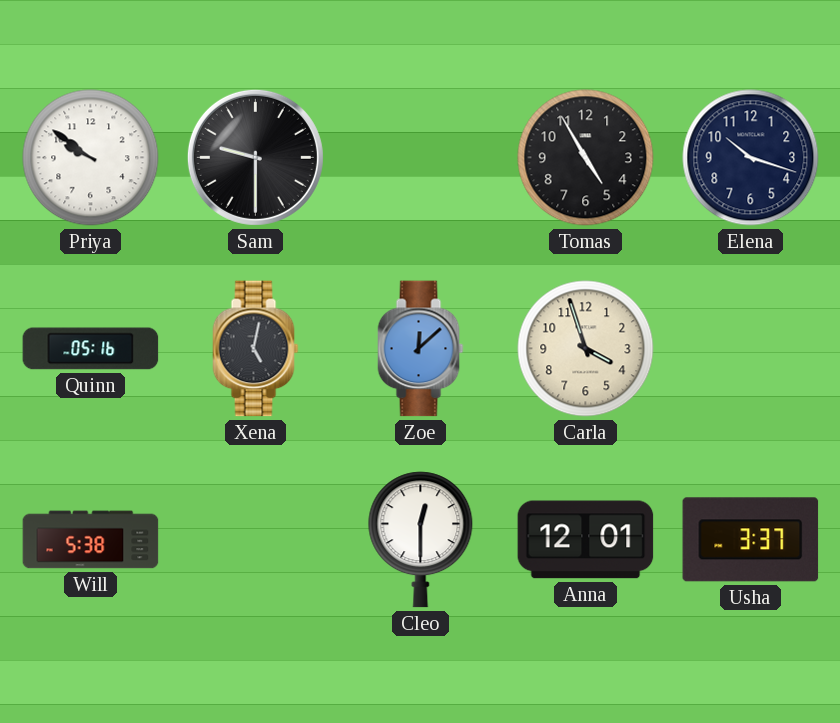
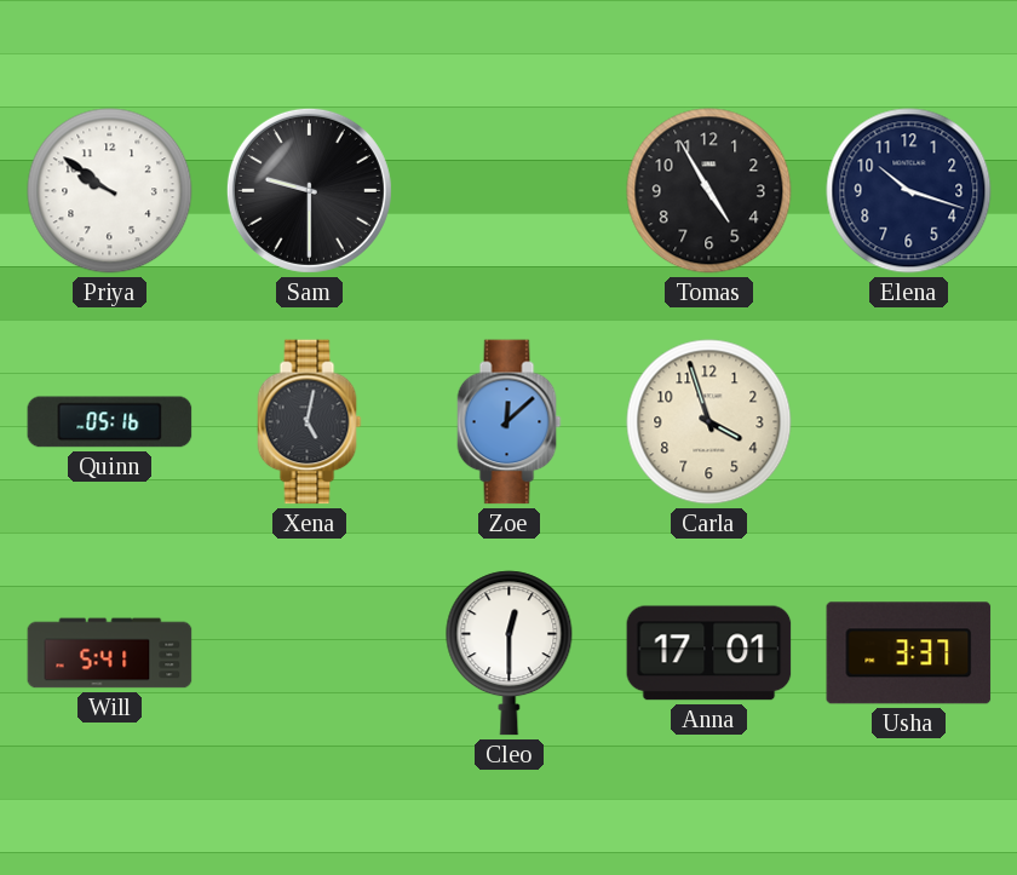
Will: 5:38 -> 5:41 (110, 654)
Anna: 12:01 -> 17:01 (709, 654)
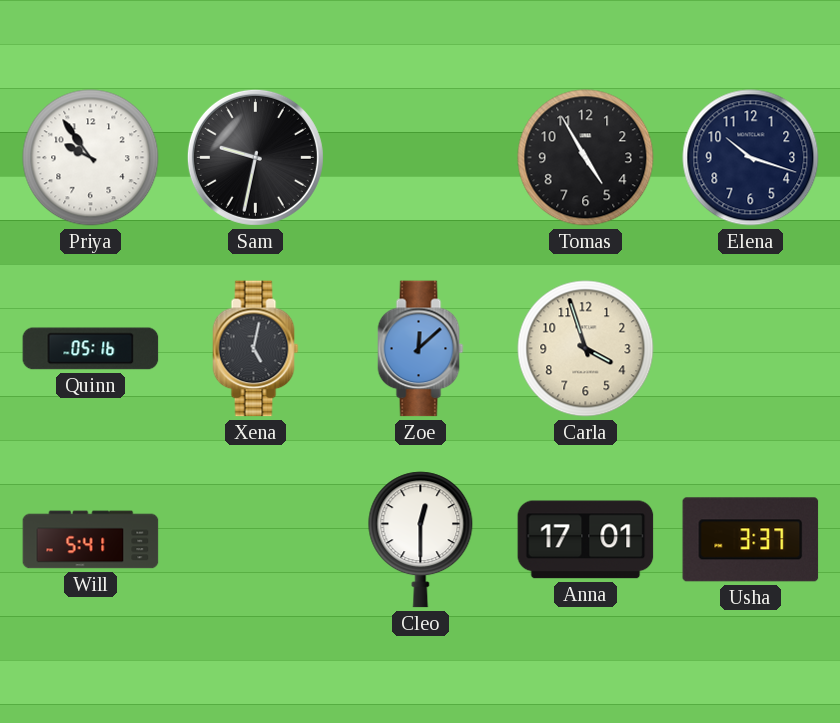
Priya: 9:51 -> 9:54 (91, 158)
Sam: 9:30 -> 9:32 (255, 157)
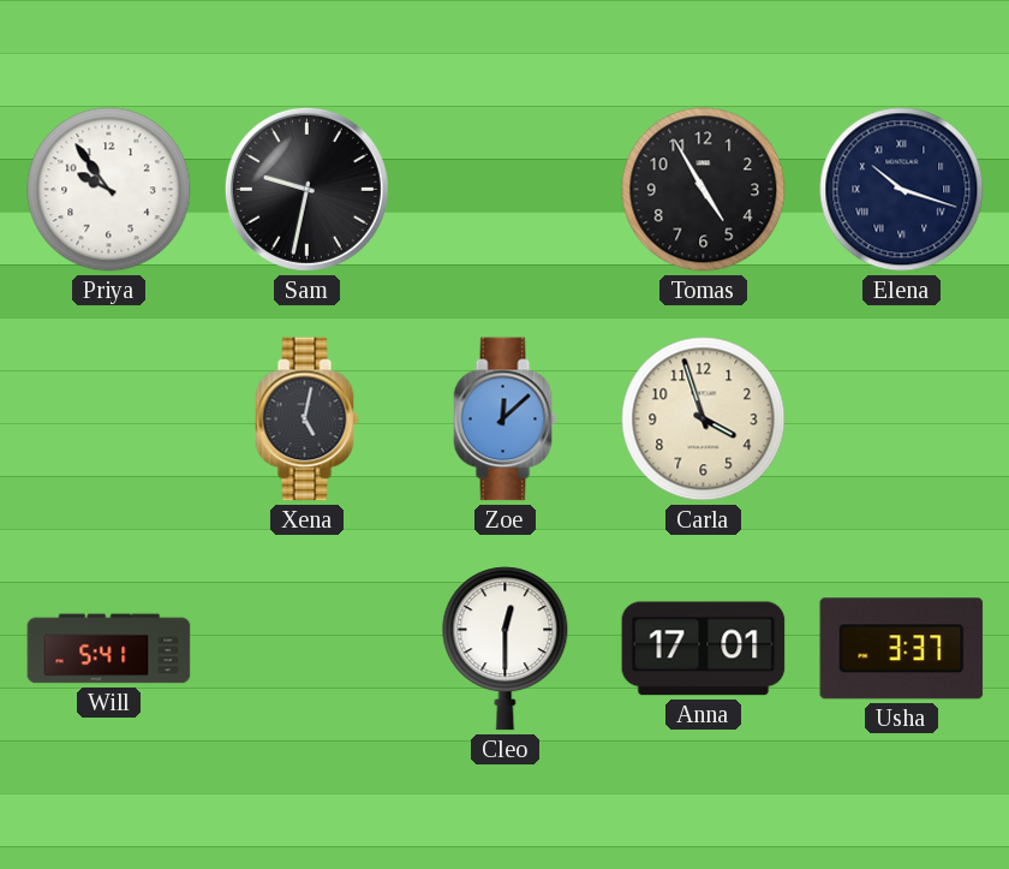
Elena numerals: Arabic -> Roman (902, 190)
Quinn: 05:16 -> none (91, 349)
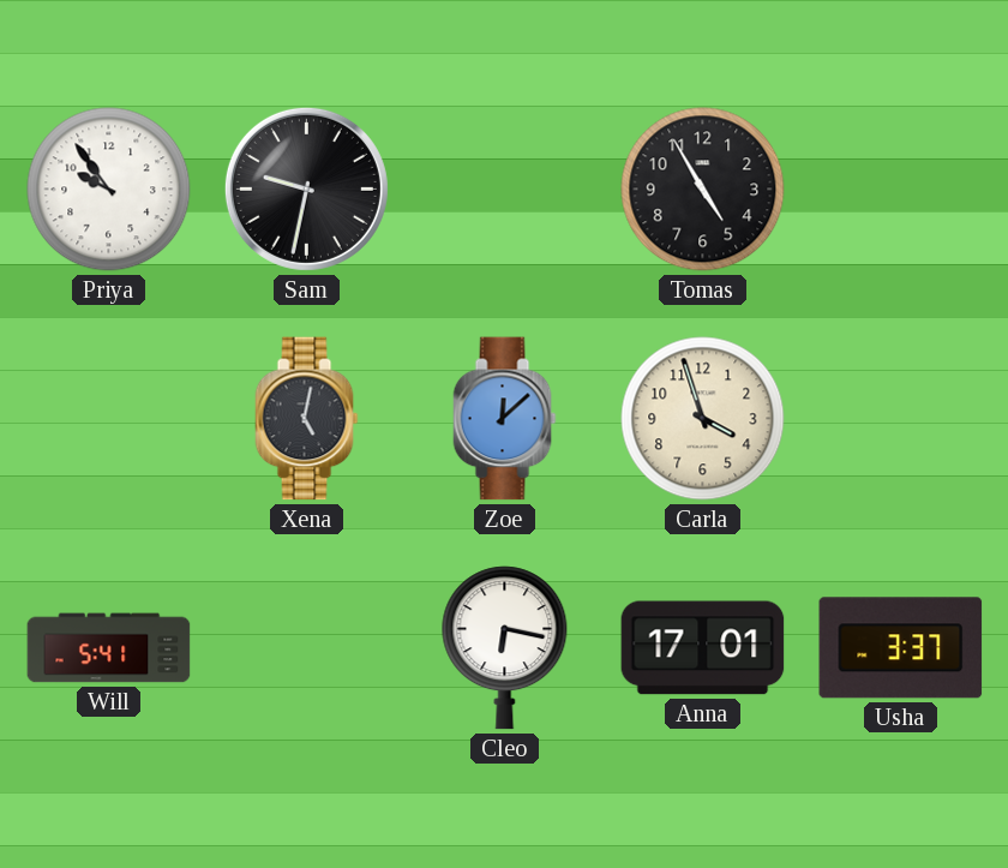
Elena: 10:18 -> none (902, 190)
Cleo: 12:30 -> 6:17 (505, 648)
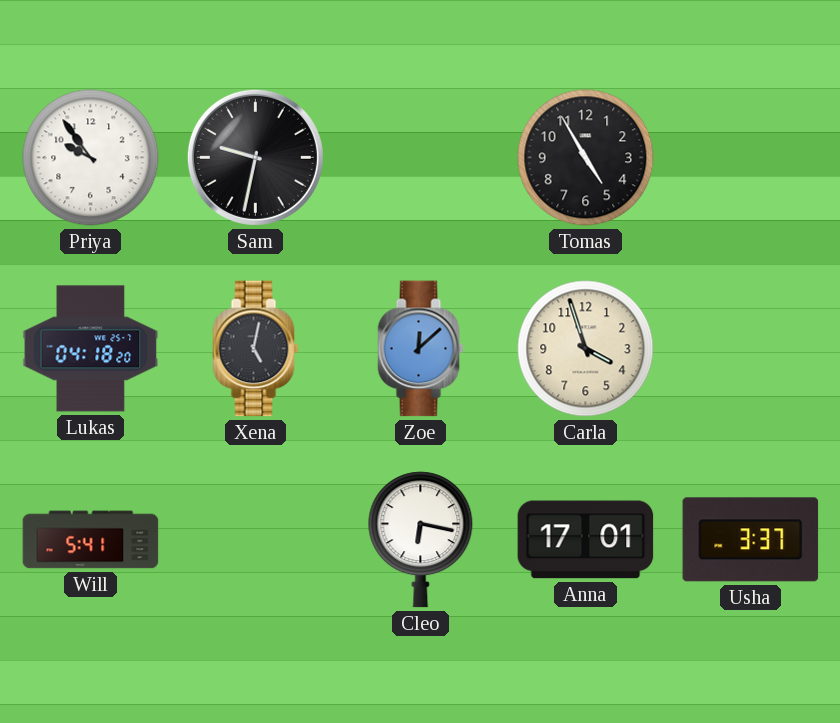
Lukas: none -> 04:18 (91, 349)
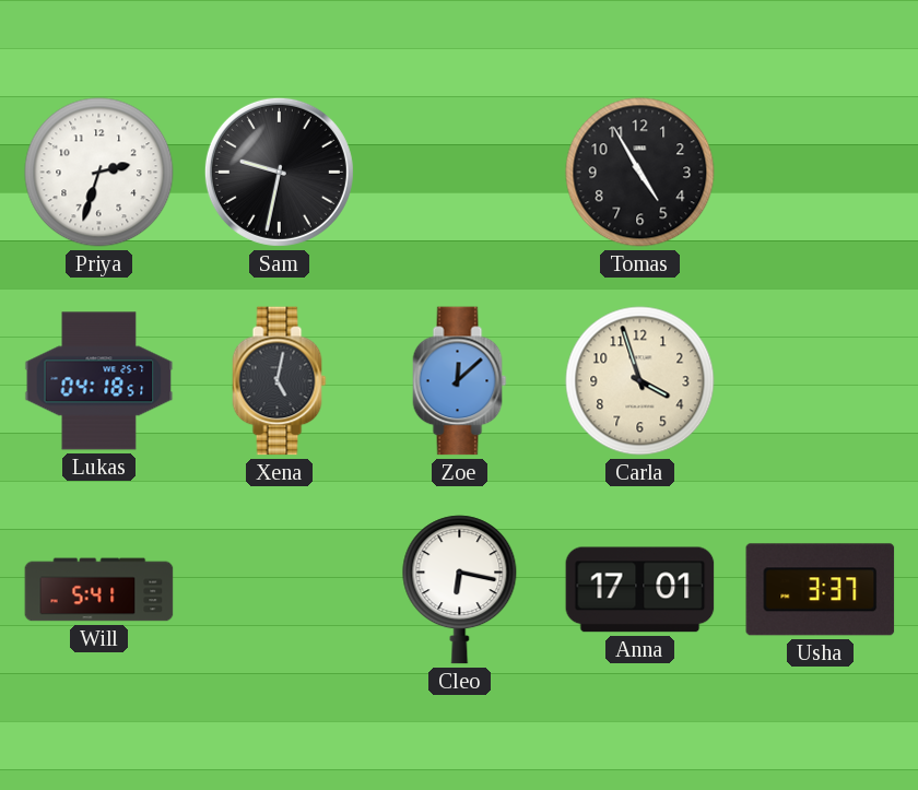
Priya: 9:54 -> 2:33 (99, 173)
Lukas: 04:18:20 -> 04:18:51 (99, 381)
